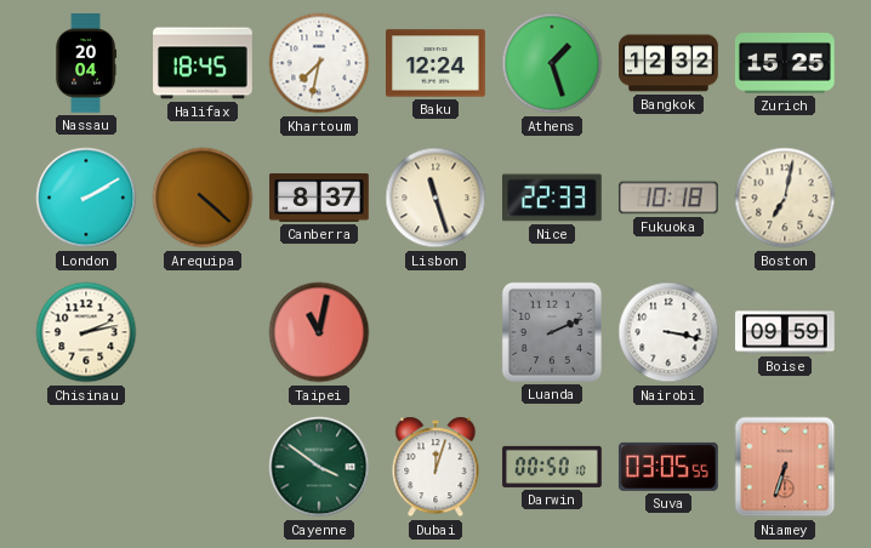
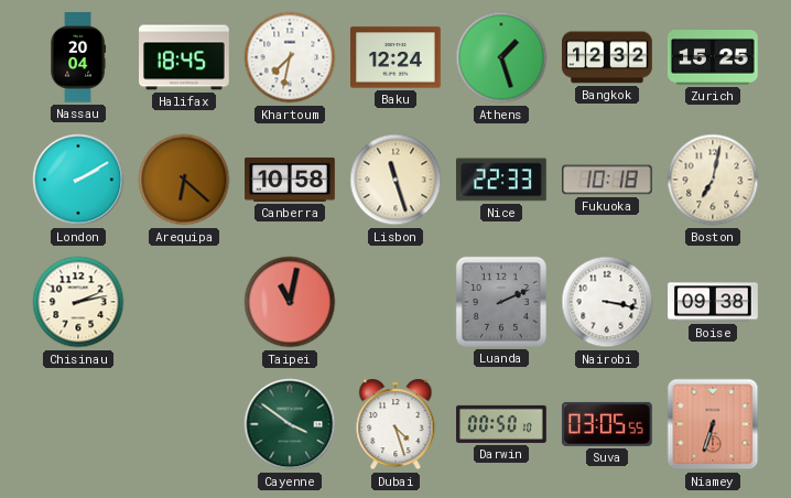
Arequipa: 4:22 -> 6:22 (184, 180)
Canberra: 8:37 -> 10:58 (290, 180)
Boise: 09:59 -> 09:38 (713, 302)
Dubai: 12:03 -> 4:27 (395, 424)
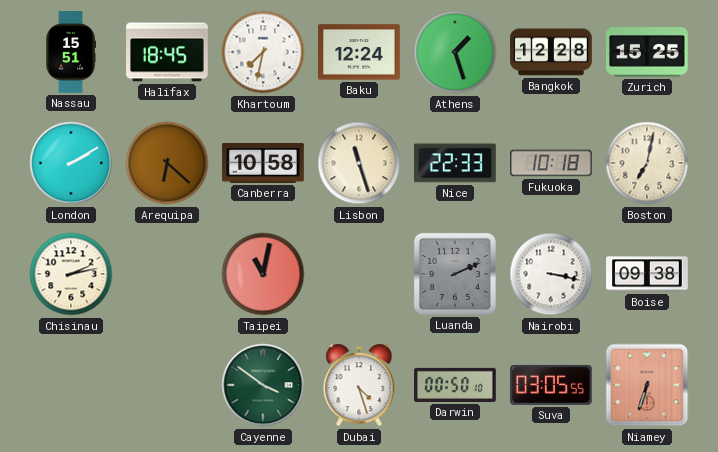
Nassau: 20:04 -> 15:51 (72, 52)
Bangkok: 12:32 -> 12:28 (552, 52)
